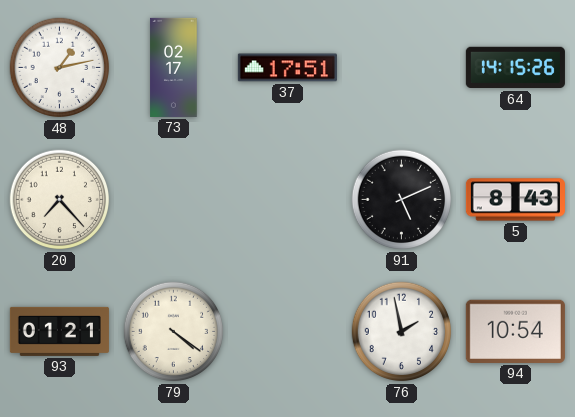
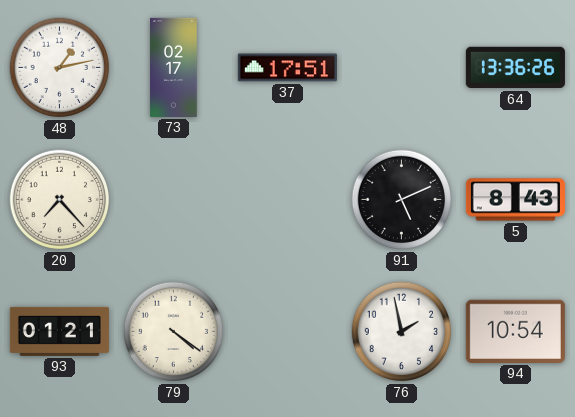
64: 14:15 -> 13:36 (515, 68)
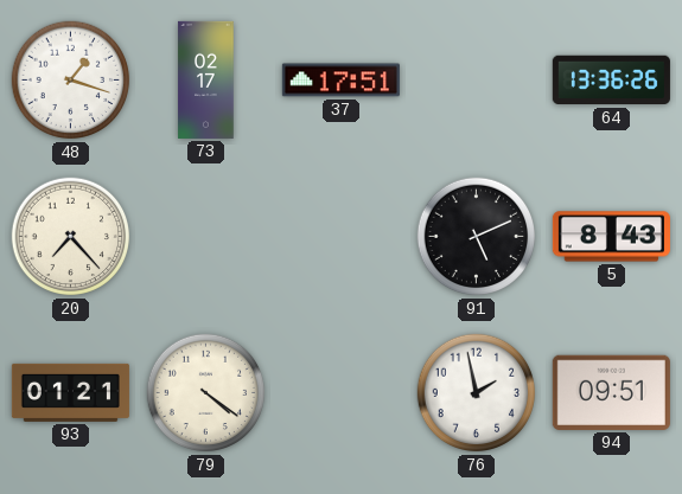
48: 1:13 -> 1:18 (71, 81)
94: 10:54 -> 09:51 (611, 392)
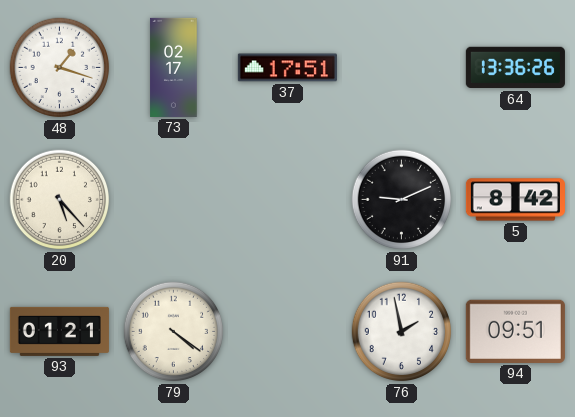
20: 7:23 -> 5:23 (60, 200)
91: 5:11 -> 9:11 (402, 200)
5: 8:43 -> 8:42 (515, 200)
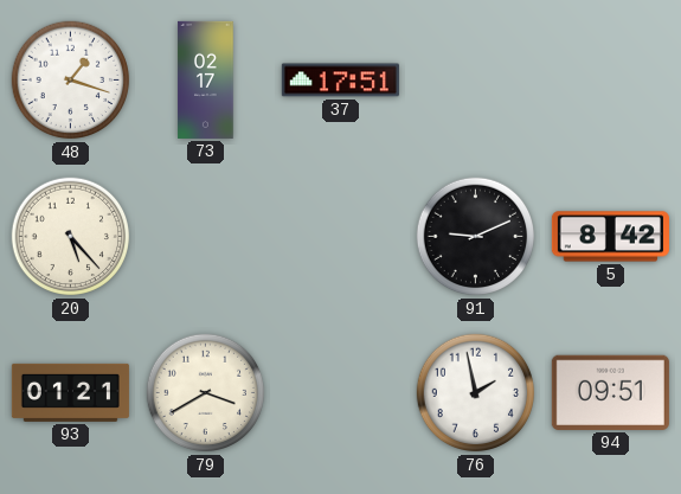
64: 13:36 -> none (515, 68)
79: 4:21 -> 3:40 (206, 393)
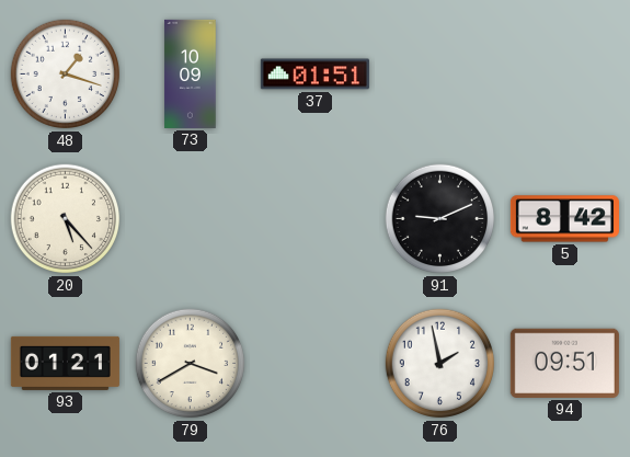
73: 02:17 -> 10:09 (191, 73)
37: 17:51 -> 01:51 (314, 75)
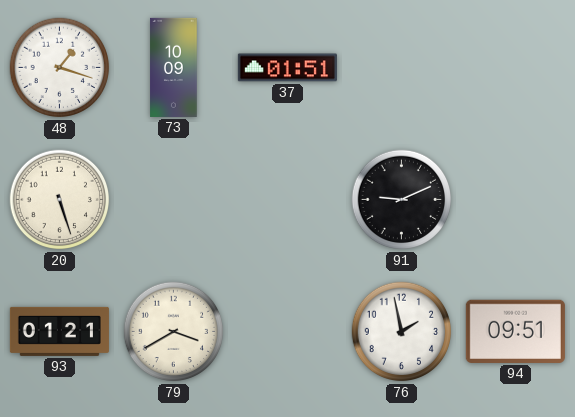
20: 5:23 -> 5:27 (60, 200)
5: 8:42 -> none (564, 219)
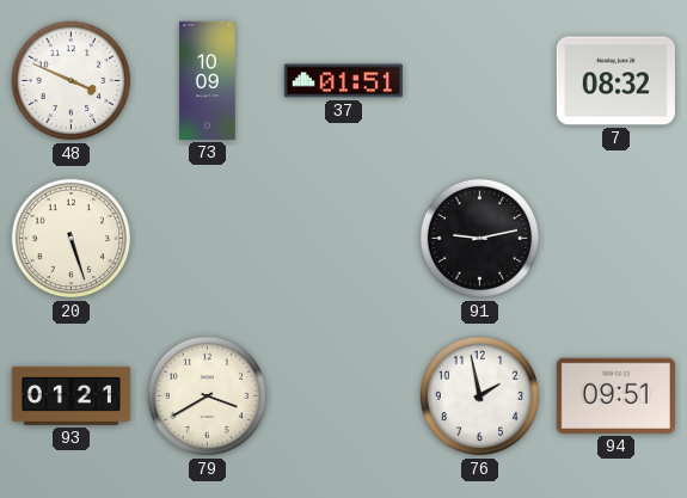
48: 1:18 -> 3:49 (72, 81)
7: none -> 08:32 (615, 81)
91: 9:11 -> 9:13 (480, 239)
